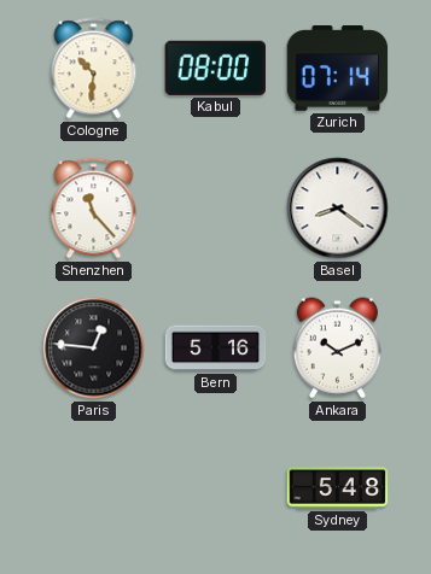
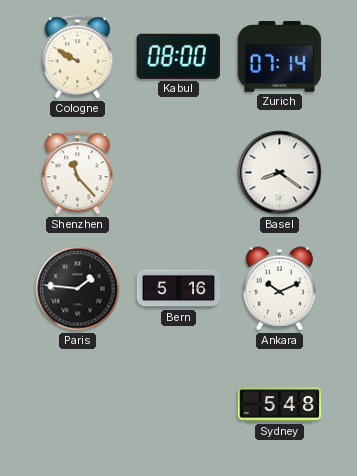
Cologne: 10:31 -> 9:50 (78, 57)
Paris: 12:46 -> 1:46 (78, 289)
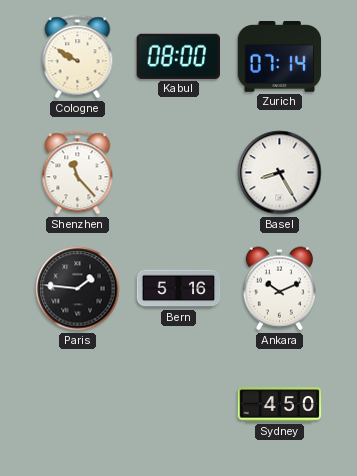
Basel: 8:21 -> 8:25 (280, 173)
Sydney: 5:48 -> 4:50 (280, 405)
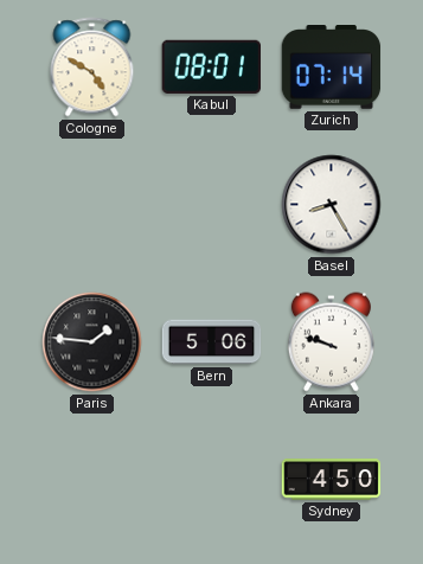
Cologne: 9:50 -> 4:50 (92, 68)
Kabul: 08:00 -> 08:01 (211, 66)
Shenzhen: 11:23 -> none (78, 173)
Bern: 5:16 -> 5:06 (212, 342)
Ankara: 10:11 -> 9:48 (331, 342)
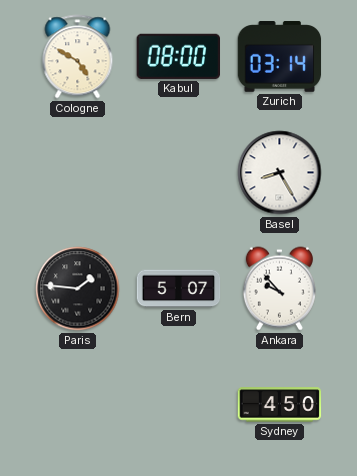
Kabul: 08:01 -> 08:00 (178, 56)
Zurich: 07:14 -> 03:14 (280, 57)
Bern: 5:06 -> 5:07 (179, 289)
Ankara: 9:48 -> 9:53 (279, 289)
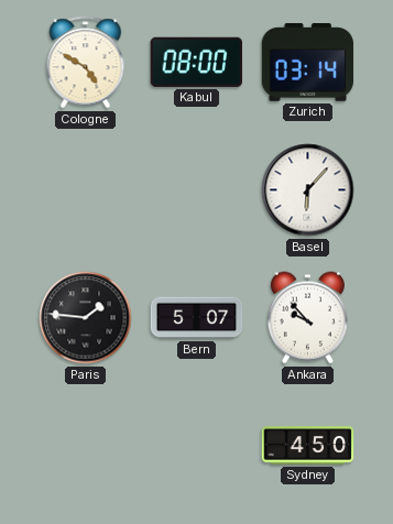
Basel: 8:25 -> 6:07 (308, 190)
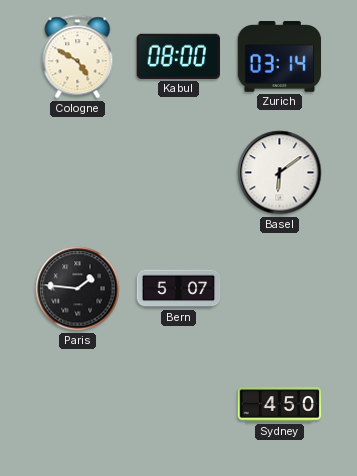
Basel: 6:07 -> 6:09 (280, 173)
Ankara: 9:53 -> none (307, 318)
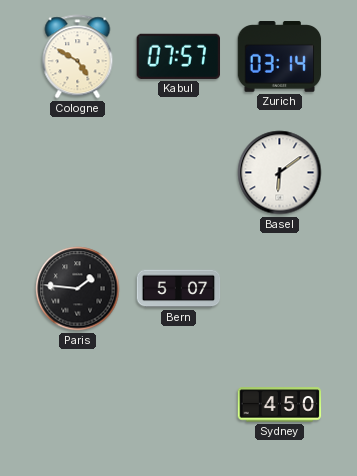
Kabul: 08:00 -> 07:57 (178, 56)
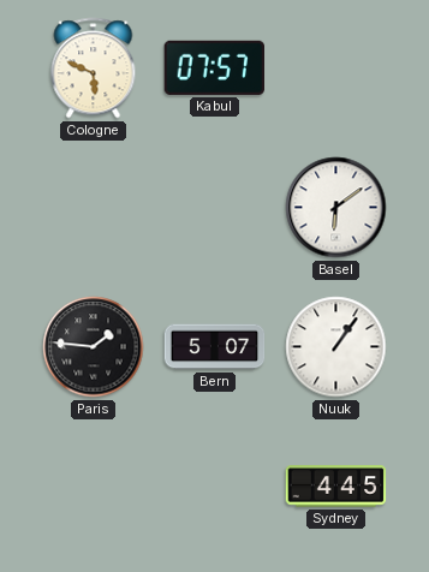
Cologne: 4:50 -> 5:49 (94, 68)
Zurich: 03:14 -> none (280, 57)
Nuuk: none -> 1:06 (336, 347)
Sydney: 4:50 -> 4:45 (336, 487)
